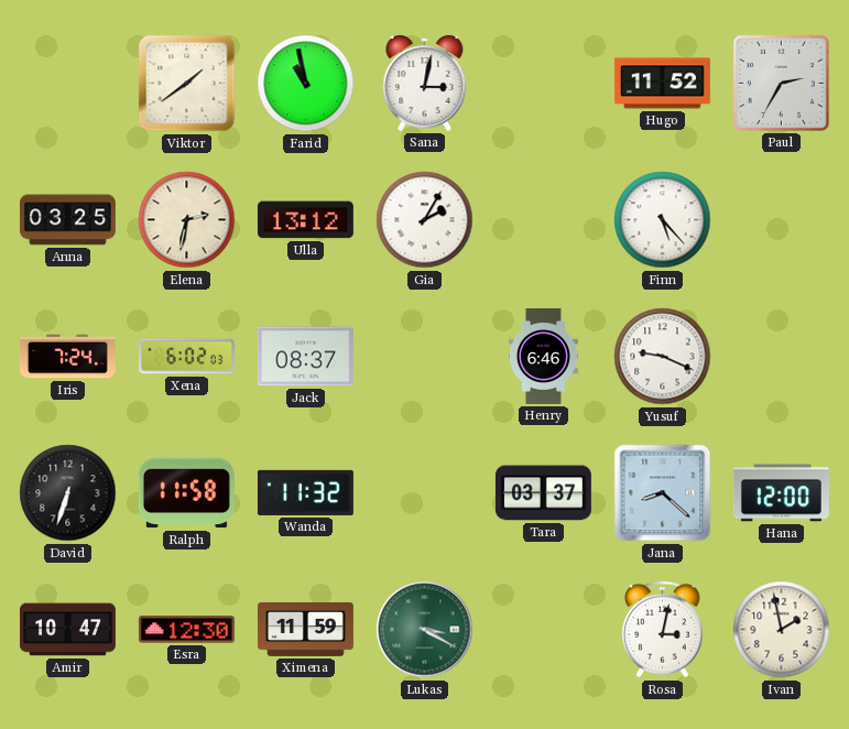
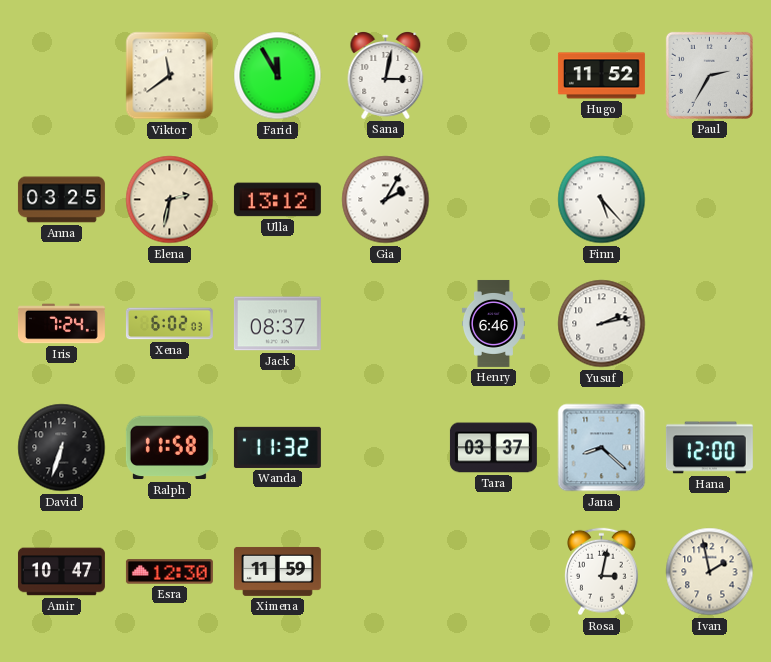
Viktor: 1:39 -> 11:39 (170, 76)
Farid: 10:58 -> 11:55 (278, 76)
Yusuf: 9:19 -> 2:13 (602, 324)
Lukas: 3:20 -> none (425, 630)
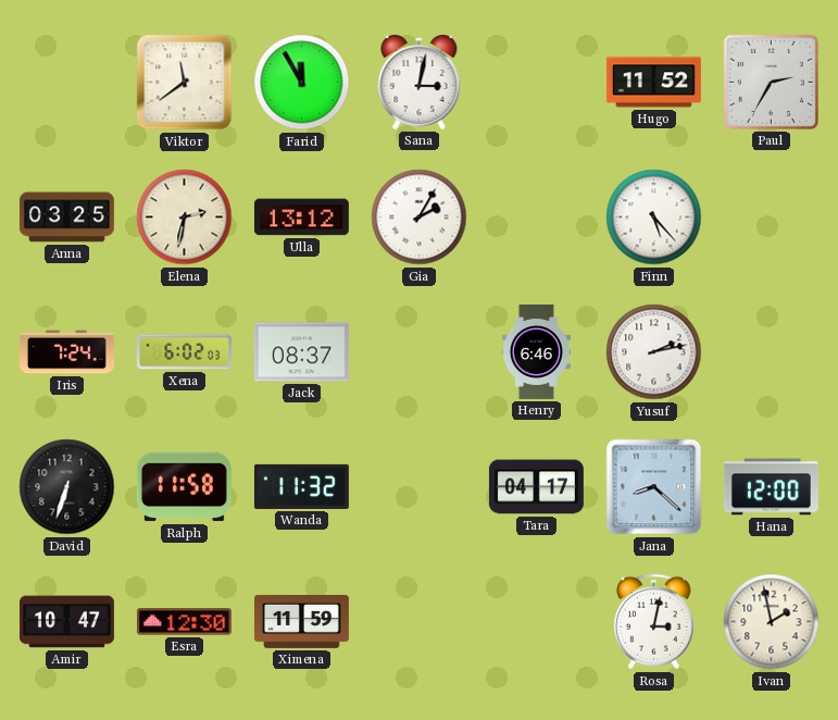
Tara: 03:37 -> 04:17 (536, 487)
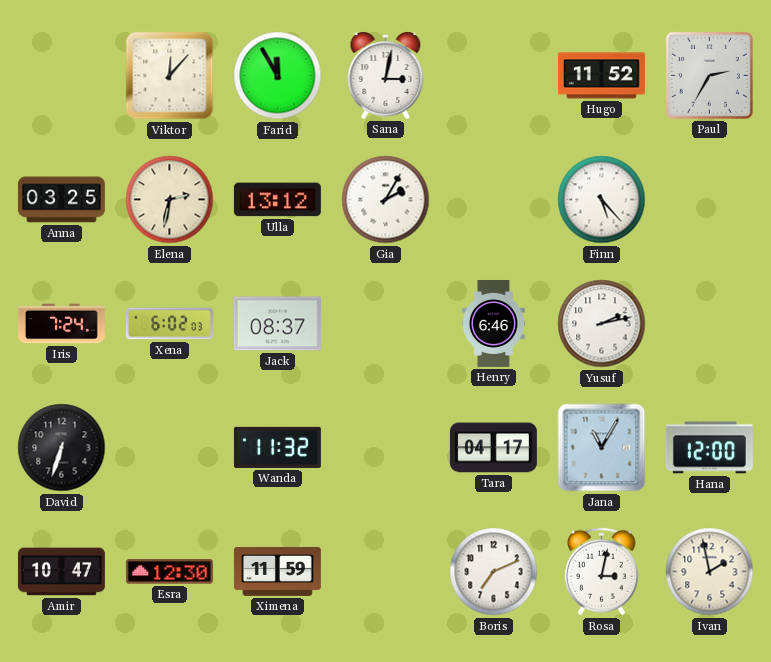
Viktor: 11:39 -> 12:07 (170, 76)
Ralph: 11:58 -> none (184, 487)
Jana: 8:22 -> 11:05 (602, 448)
Boris: none -> 7:11 (494, 572)
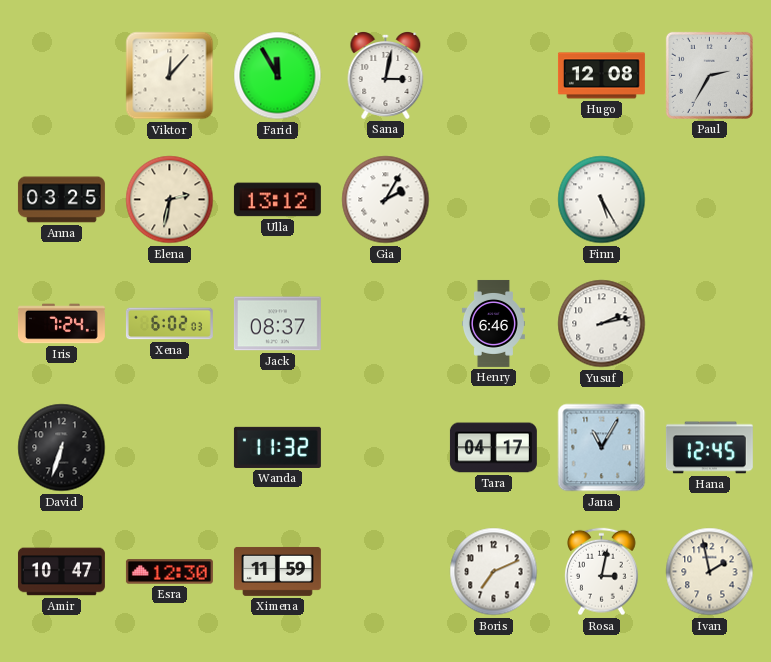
Hugo: 11:52 -> 12:08 (601, 76)
Finn: 5:23 -> 5:25 (602, 200)
Hana: 12:00 -> 12:45 (709, 448)
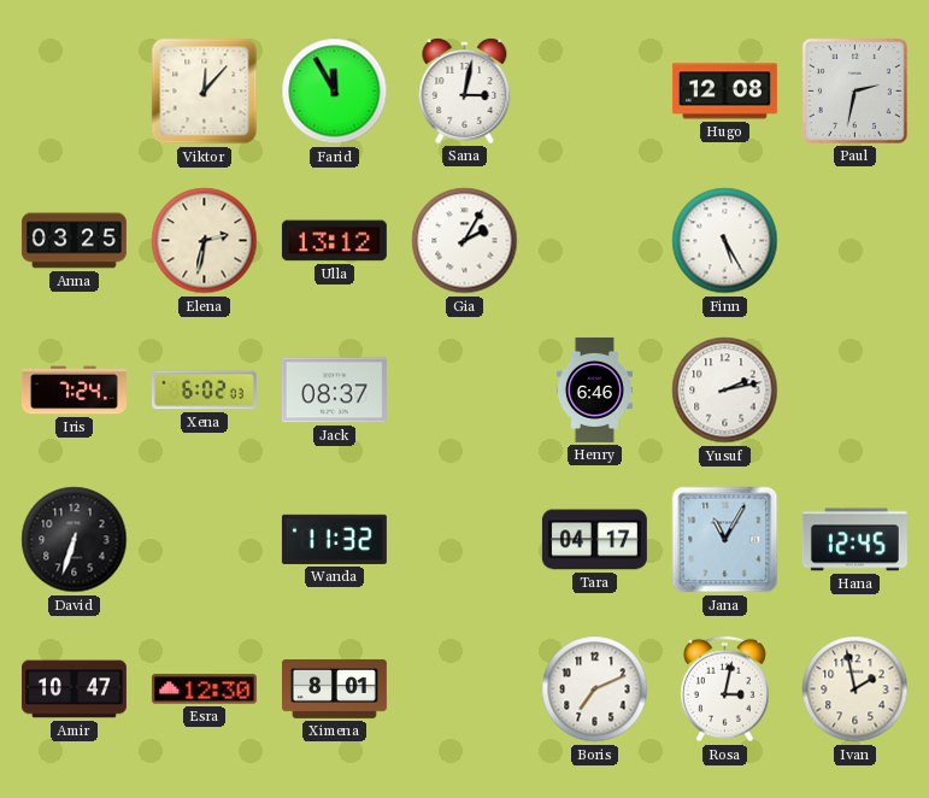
Paul: 2:35 -> 2:32 (854, 90)
Ximena: 11:59 -> 8:01 (334, 688)
